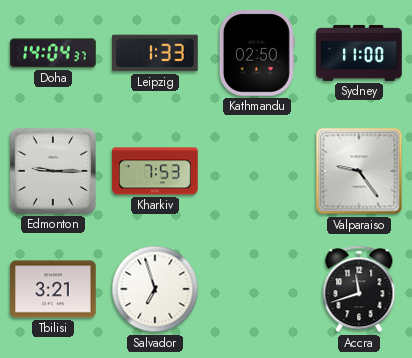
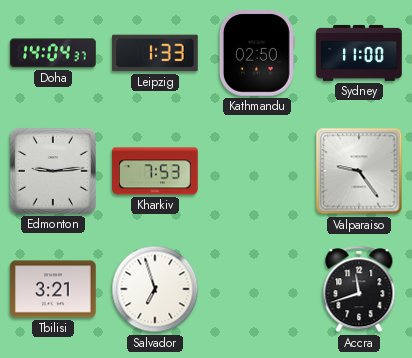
Edmonton: 9:15 -> 9:14 (53, 171)
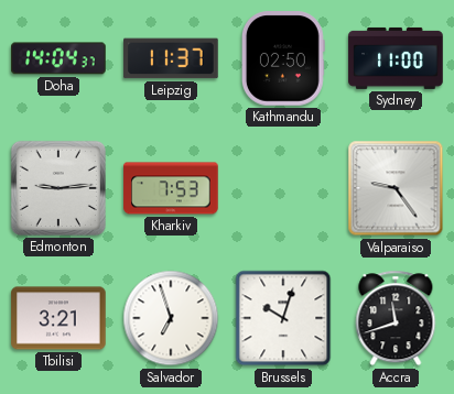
Leipzig: 1:33 -> 11:37 (171, 58)
Brussels: none -> 10:03 (283, 318)
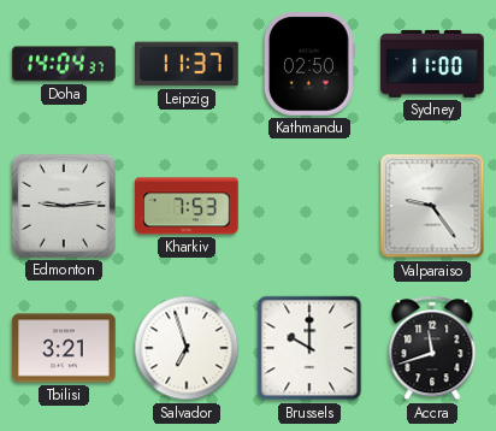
Brussels: 10:03 -> 10:00 (309, 348)
